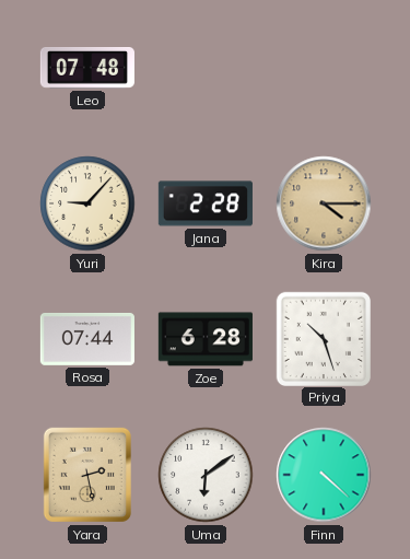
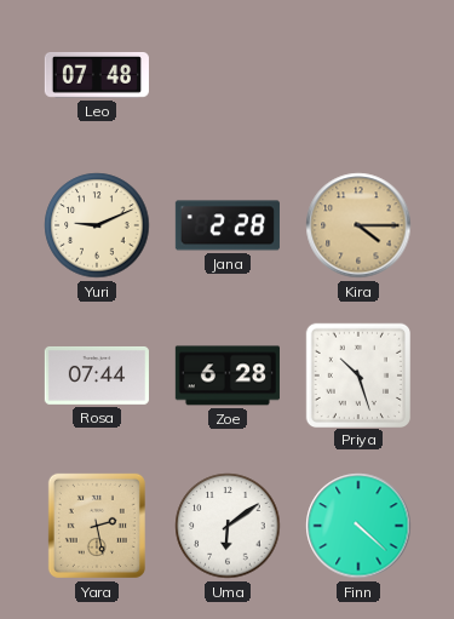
Yuri: 9:07 -> 9:11 (97, 225)
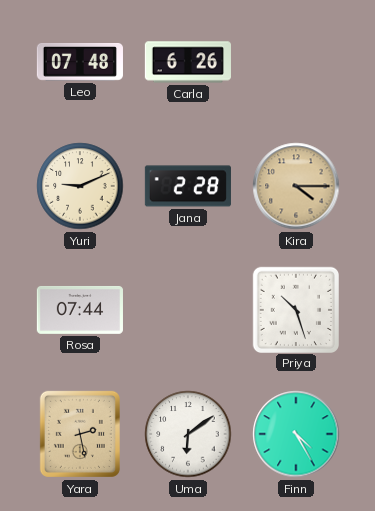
Carla: none -> 6:26 (188, 62)
Zoe: 6:28 -> none (228, 376)
Finn: 4:22 -> 4:25 (296, 434)
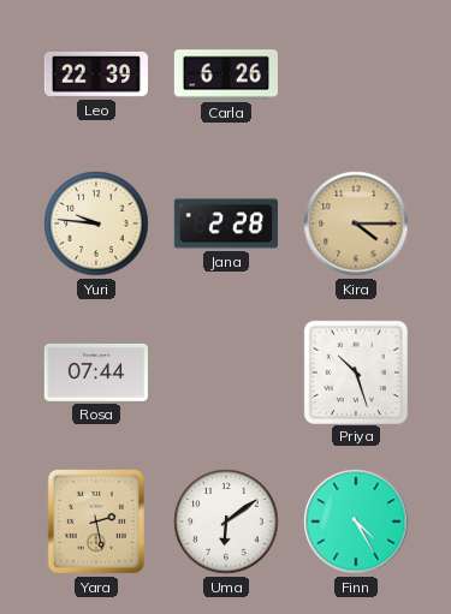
Leo: 07:48 -> 22:39 (96, 76)
Yuri: 9:11 -> 9:46 (96, 223)
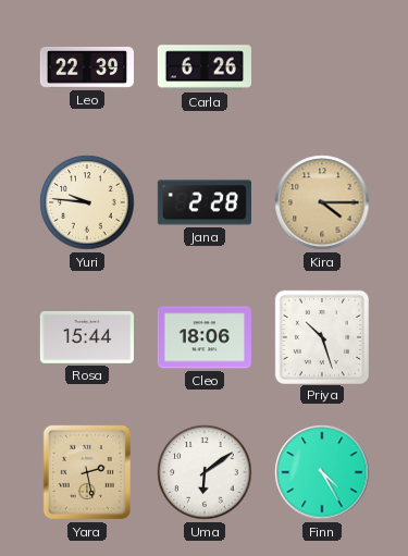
Rosa: 07:44 -> 15:44 (87, 337)
Cleo: none -> 18:06 (205, 337)
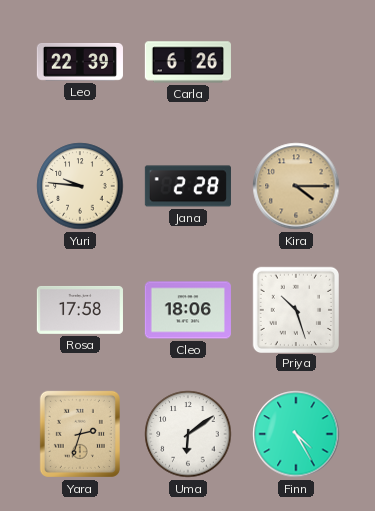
Rosa: 15:44 -> 17:58 (80, 310)
Yara: 2:28 -> 2:33 (80, 434)
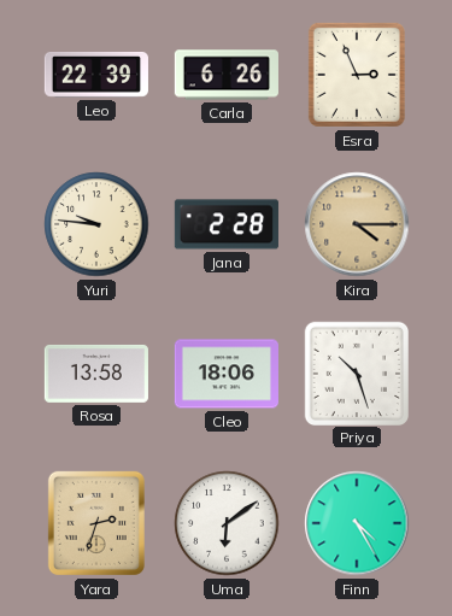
Esra: none -> 2:56 (357, 75)
Rosa: 17:58 -> 13:58 (96, 374)
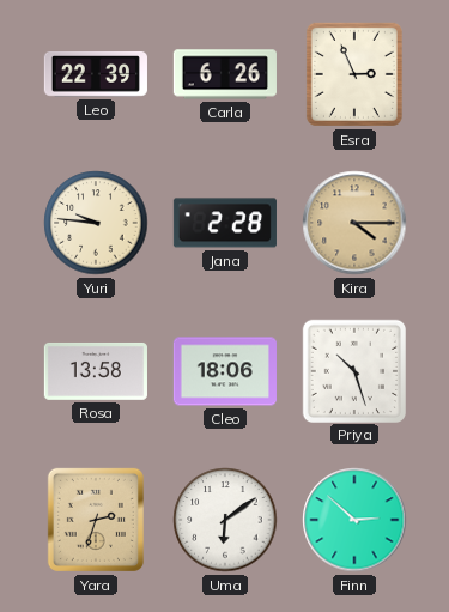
Finn: 4:25 -> 2:52 (354, 520)
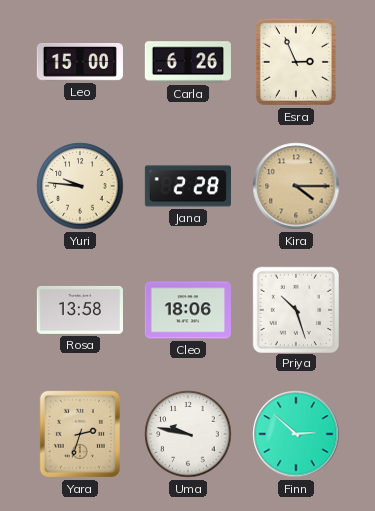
Leo: 22:39 -> 15:00 (80, 63)
Uma: 6:09 -> 9:47 (188, 434)
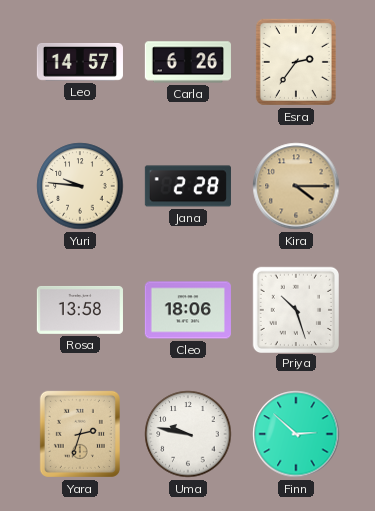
Leo: 15:00 -> 14:57 (80, 63)
Esra: 2:56 -> 2:36 (296, 62)
